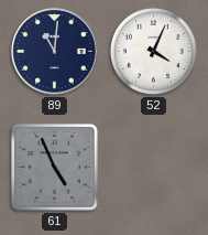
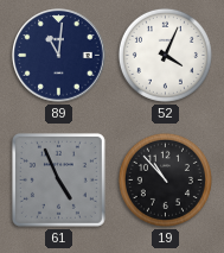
19: none -> 10:53 (165, 179)
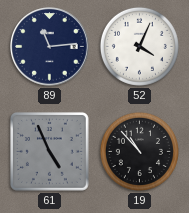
89: 11:01 -> 11:14 (50, 47)
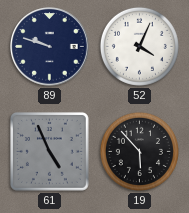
89: 11:14 -> 9:48 (50, 47)
19: 10:53 -> 5:53 (139, 151)
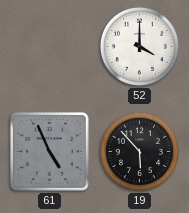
89: 9:48 -> none (50, 47)
52: 4:04 -> 4:00 (139, 46)
